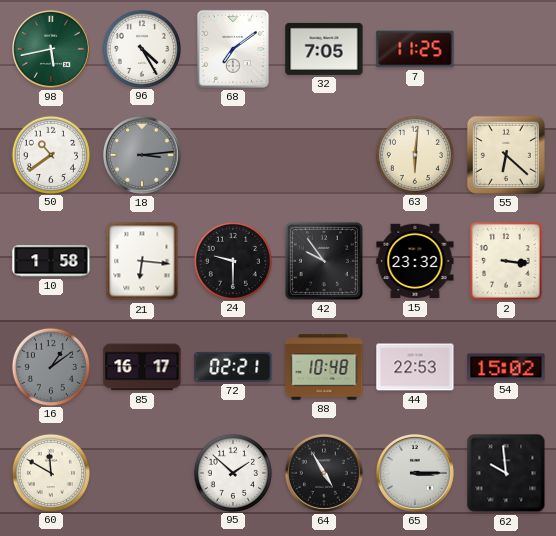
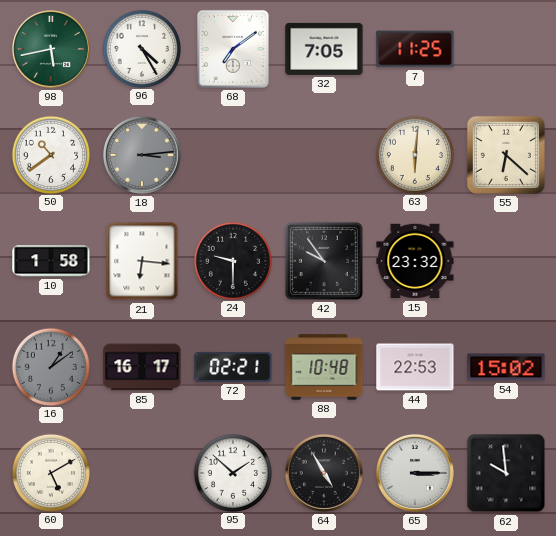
2: 3:16 -> none (506, 261)
60: 11:50 -> 5:10 (50, 472)
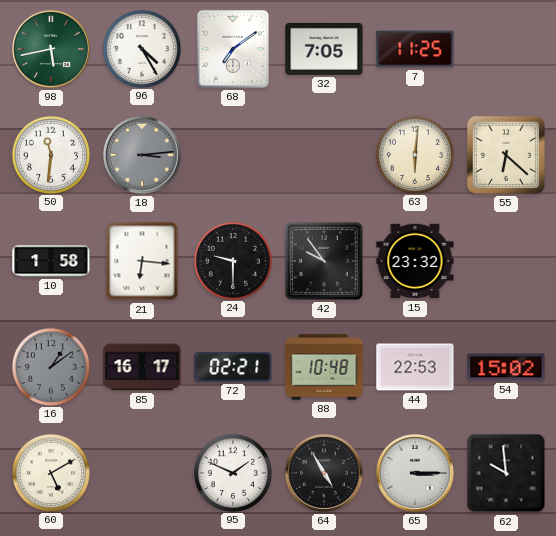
50: 10:39 -> 11:31 (50, 154)
95: 1:52 -> 1:49 (232, 472)
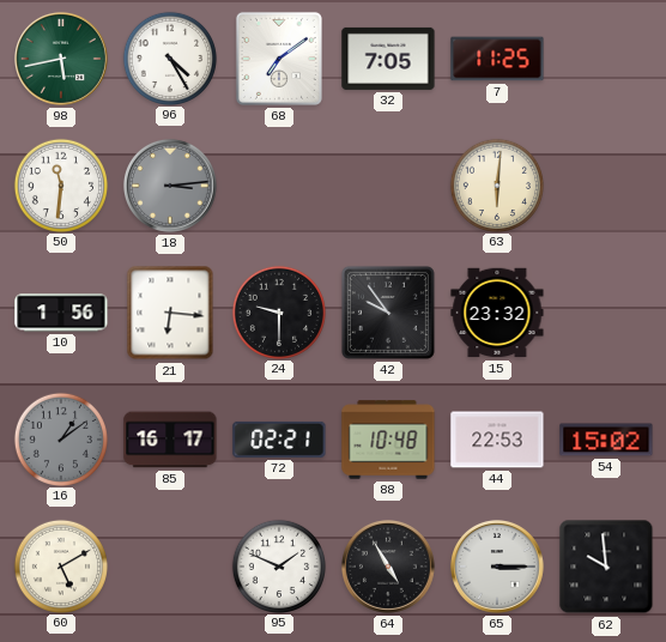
55: 6:22 -> none (506, 155)
10: 1:58 -> 1:56 (61, 313)
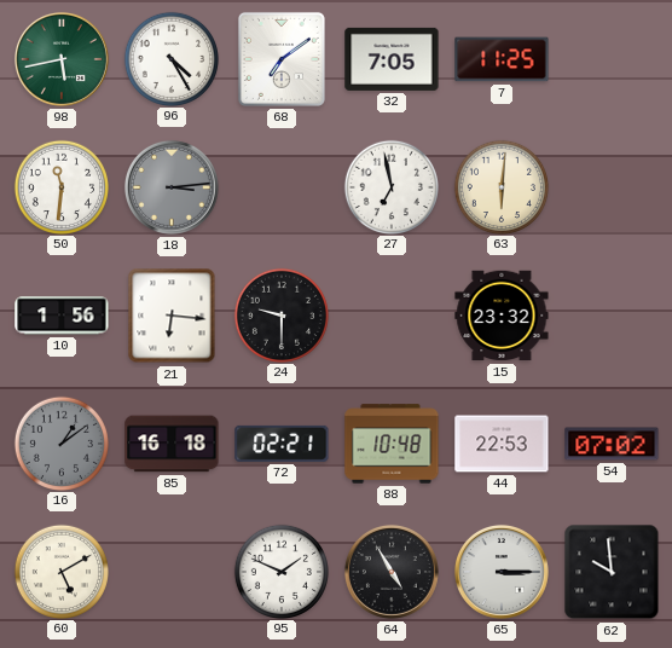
27: none -> 6:58 (390, 186)
42: 9:54 -> none (388, 313)
85: 16:17 -> 16:18 (172, 444)
54: 15:02 -> 07:02 (612, 444)
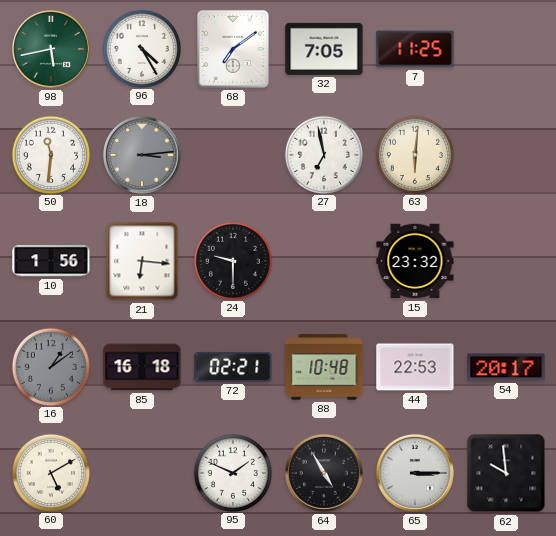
54: 07:02 -> 20:17 (506, 367)
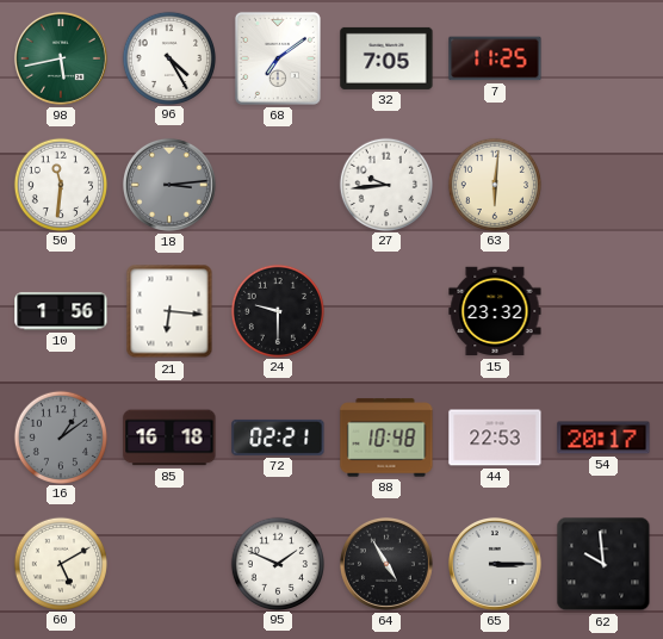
27: 6:58 -> 9:44 (385, 184)
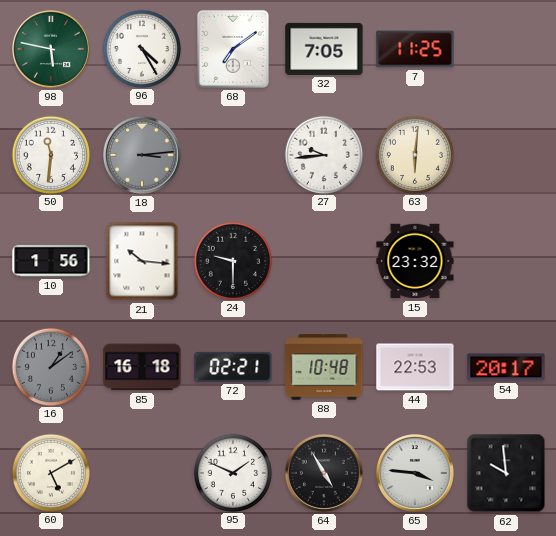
98: 5:43 -> 5:47 (51, 49)
21: 6:16 -> 10:16 (142, 261)
65: 3:15 -> 3:46 (415, 473)
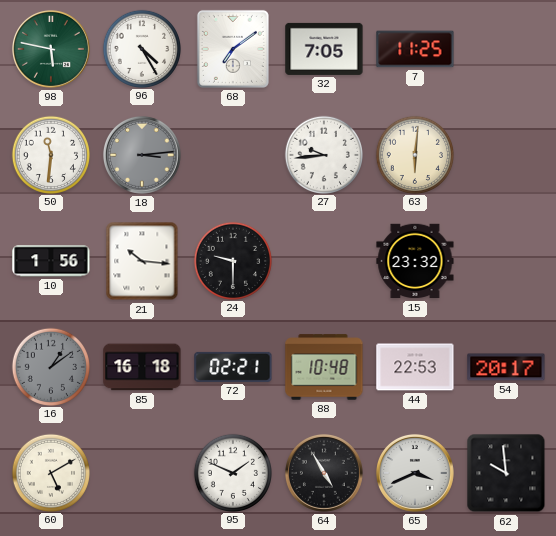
65: 3:46 -> 3:41 (415, 473)
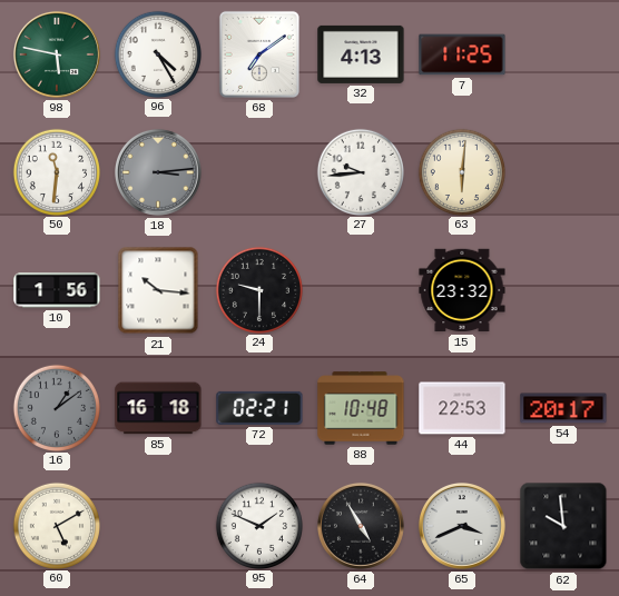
32: 7:05 -> 4:13 (361, 54)
